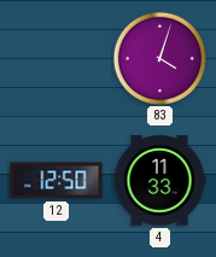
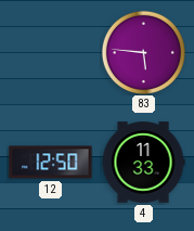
83: 4:03 -> 5:46 (143, 52)
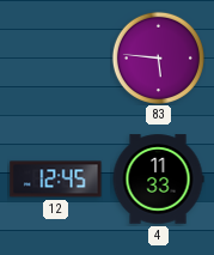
12: 12:50 -> 12:45 (56, 180)
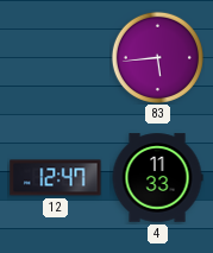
83: 5:46 -> 5:44 (157, 57)
12: 12:45 -> 12:47 (56, 178)
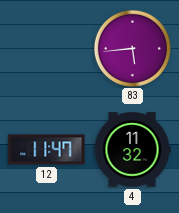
12: 12:47 -> 11:47 (47, 150)
4: 11:33 -> 11:32 (132, 150)
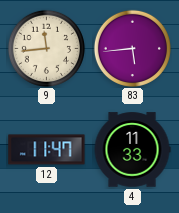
9: none -> 11:44 (46, 48)
4: 11:32 -> 11:33 (132, 150)
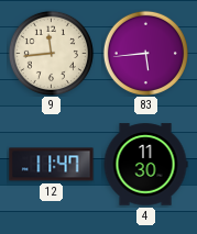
4: 11:33 -> 11:30 (145, 165)
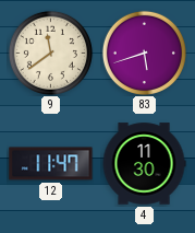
9: 11:44 -> 11:39 (50, 53)
83: 5:44 -> 5:42 (144, 53)
